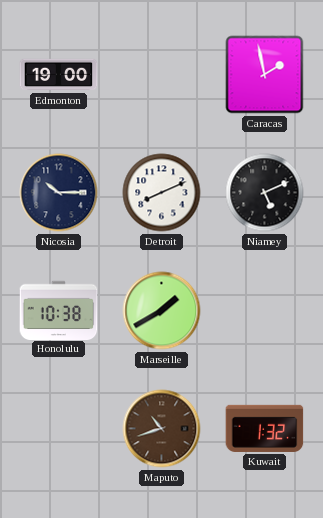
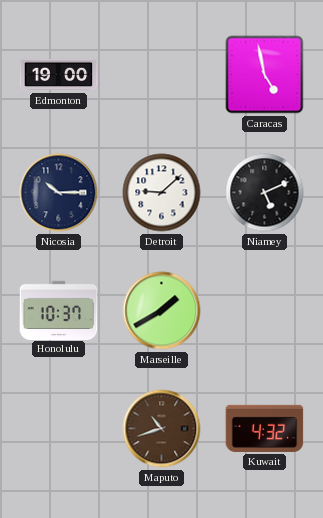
Caracas: 1:58 -> 4:58 (265, 75)
Detroit: 8:11 -> 9:08 (162, 193)
Honolulu: 10:38 -> 10:37 (59, 310)
Kuwait: 1:32 -> 4:32 (265, 428)
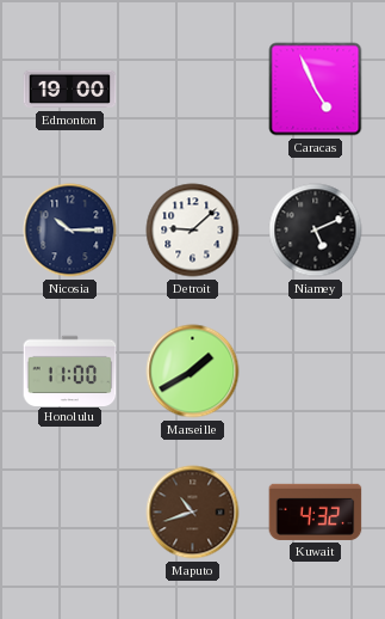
Caracas: 4:58 -> 4:56 (316, 90)
Honolulu: 10:37 -> 11:00 (70, 370)
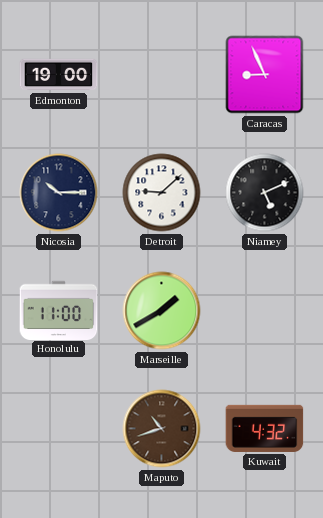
Caracas: 4:56 -> 8:56 (265, 75)
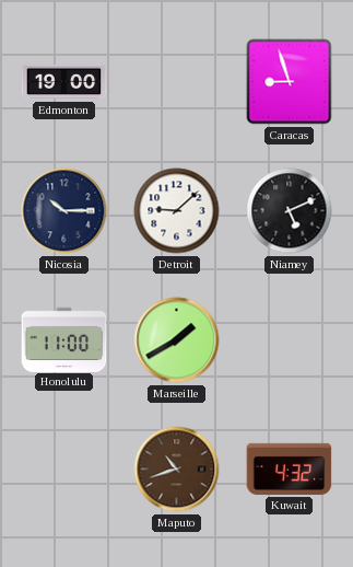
Caracas: 8:56 -> 8:57 (290, 82)
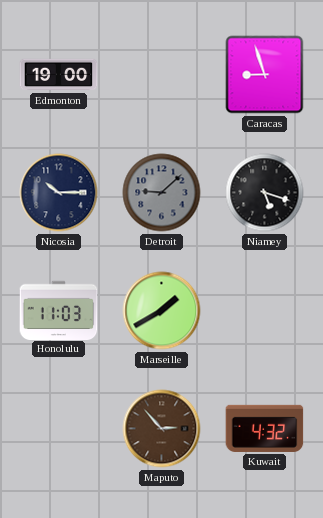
Detroit dial: white -> grey (162, 193)
Niamey: 5:11 -> 5:18 (265, 193)
Honolulu: 11:00 -> 11:03 (59, 310)
Maputo: 10:42 -> 2:53 (162, 429)
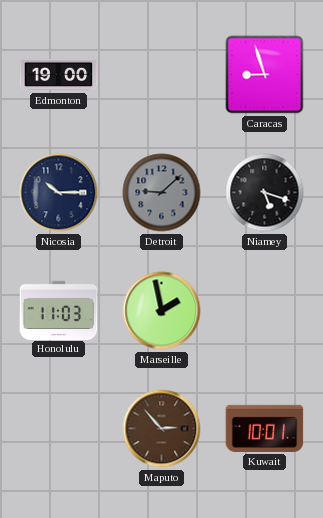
Marseille: 1:40 -> 1:58 (162, 311)
Kuwait: 4:32 -> 10:01 (265, 428)
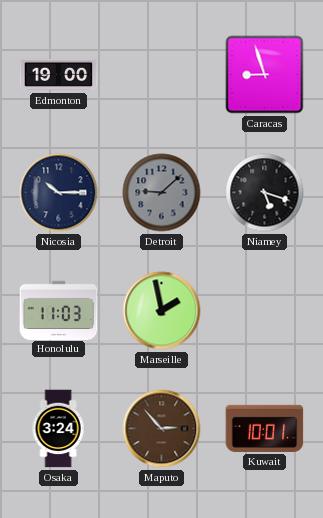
Osaka: none -> 3:24 (58, 429)
